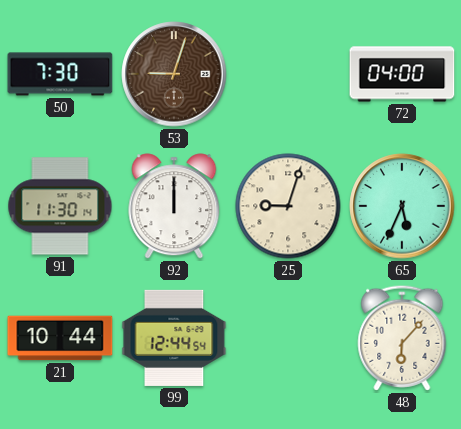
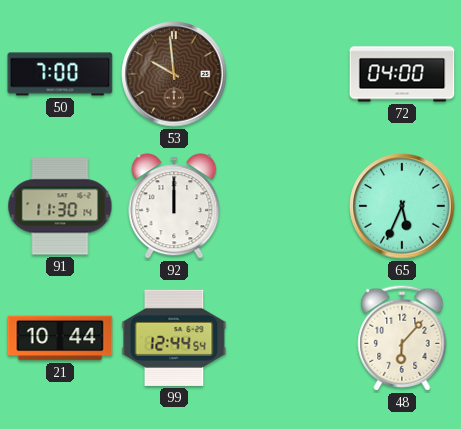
50: 7:30 -> 7:00 (60, 74)
53: 9:03 -> 9:59 (174, 74)
25: 9:03 -> none (288, 206)
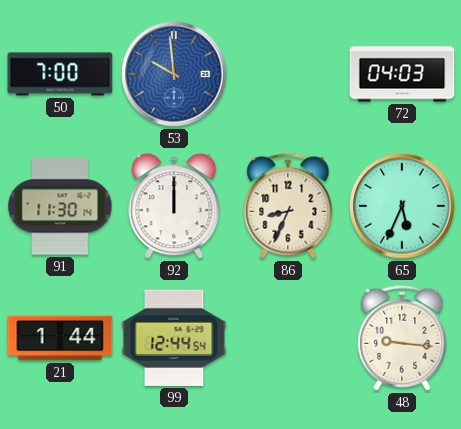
53 dial: brown -> blue (174, 74)
72: 04:00 -> 04:03 (402, 74)
86: none -> 8:34 (288, 206)
21: 10:44 -> 1:44 (60, 338)
48: 6:07 -> 9:16 (402, 338)
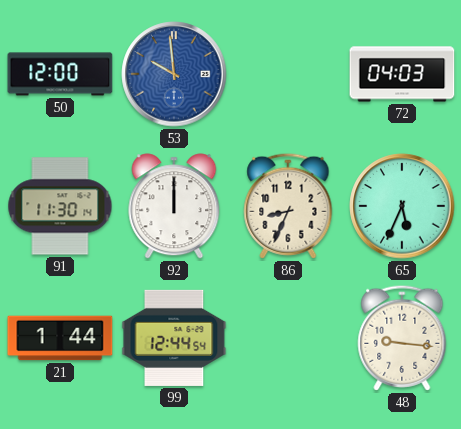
50: 7:00 -> 12:00 (60, 74)
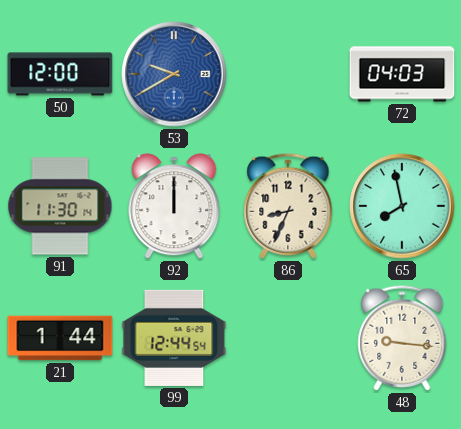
53: 9:59 -> 9:40 (174, 74)
65: 5:34 -> 7:58 (402, 206)
